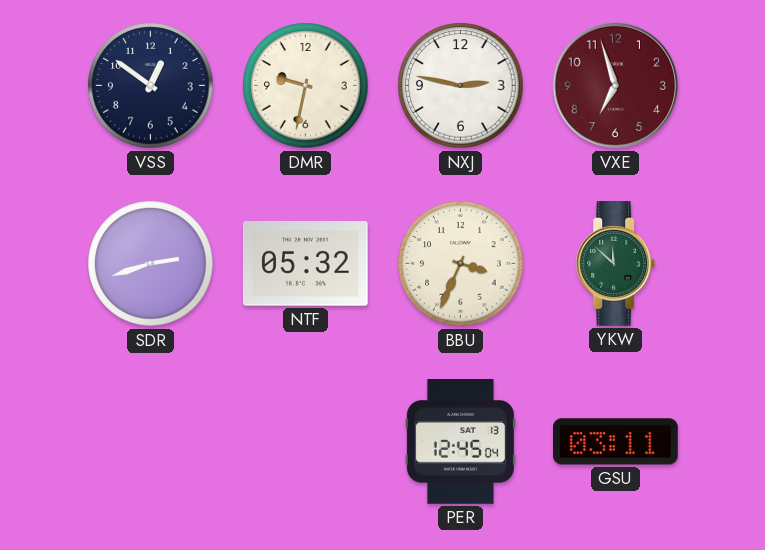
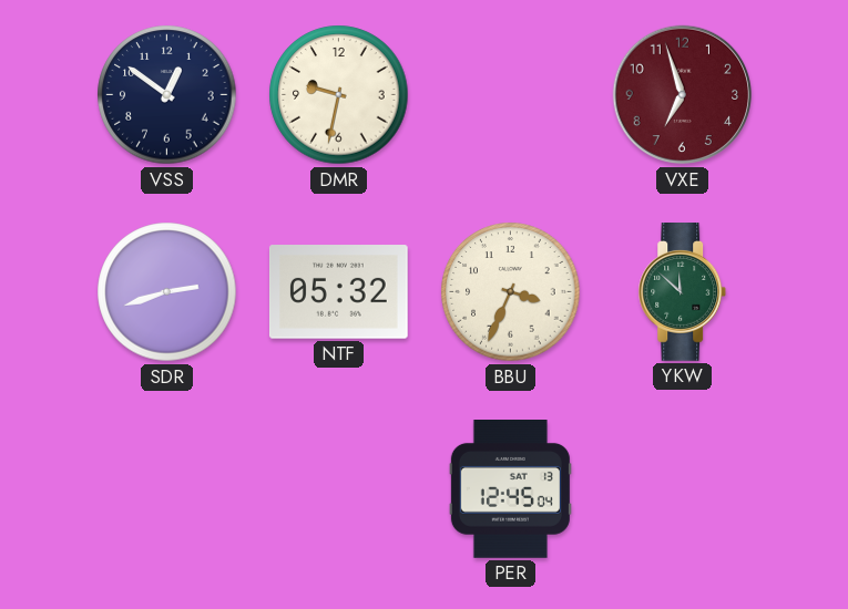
NXJ: 2:47 -> none (461, 86)
GSU: 03:11 -> none (616, 442)
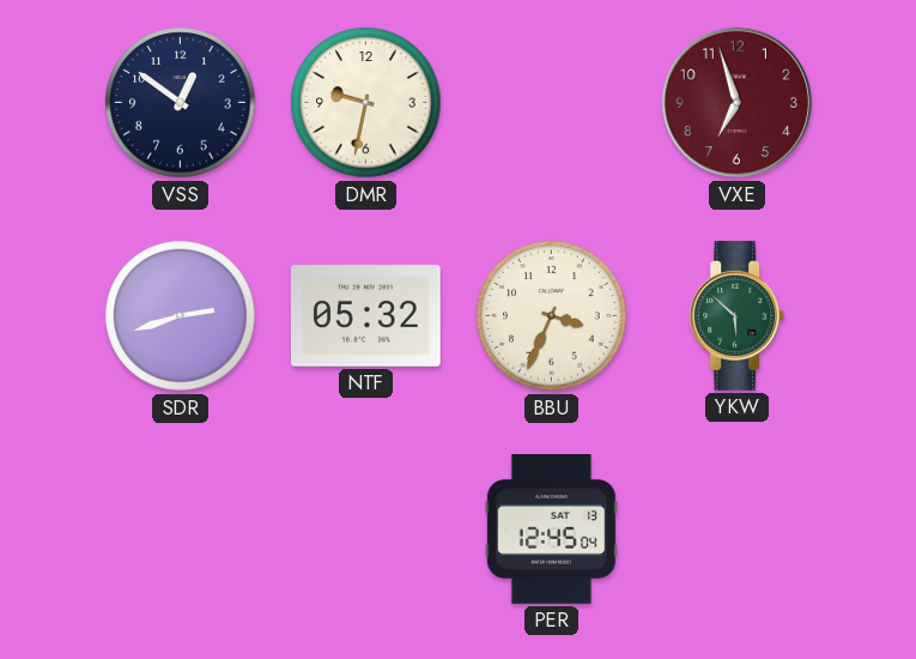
YKW: 11:52 -> 5:52 (738, 316)
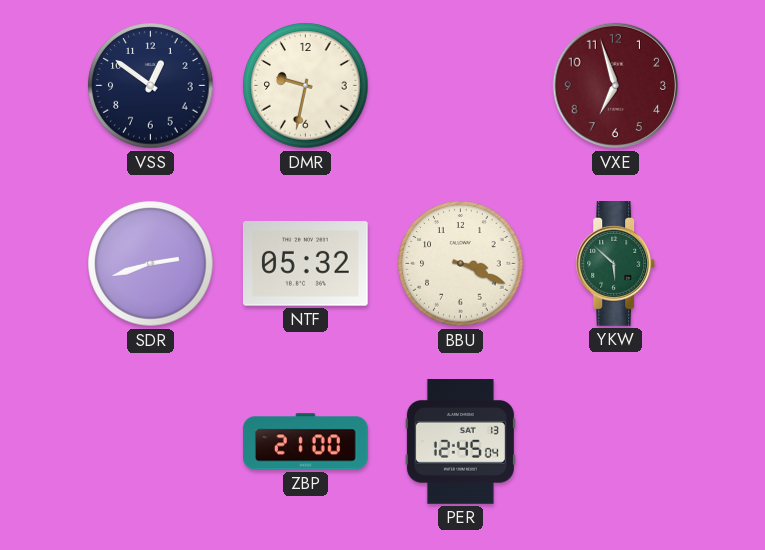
BBU: 3:34 -> 3:19 (461, 264)
ZBP: none -> 21:00 (306, 442)
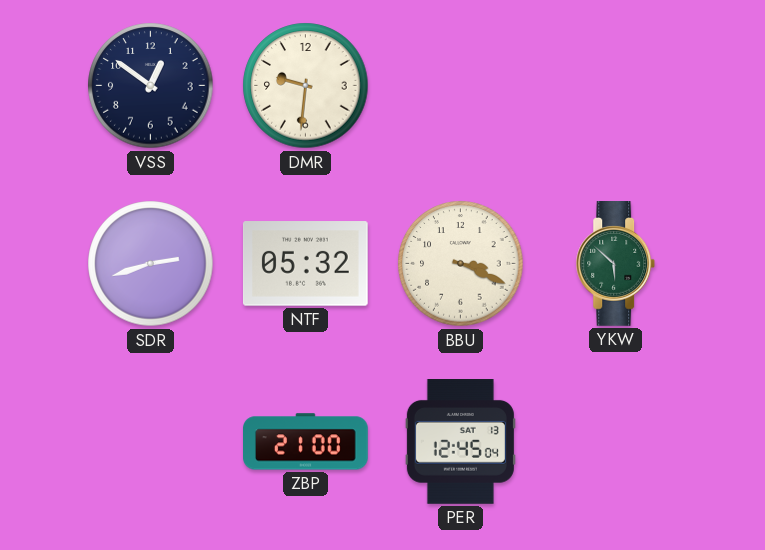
DMR: 9:32 -> 9:31 (306, 86)
VXE: 6:57 -> none (616, 86)
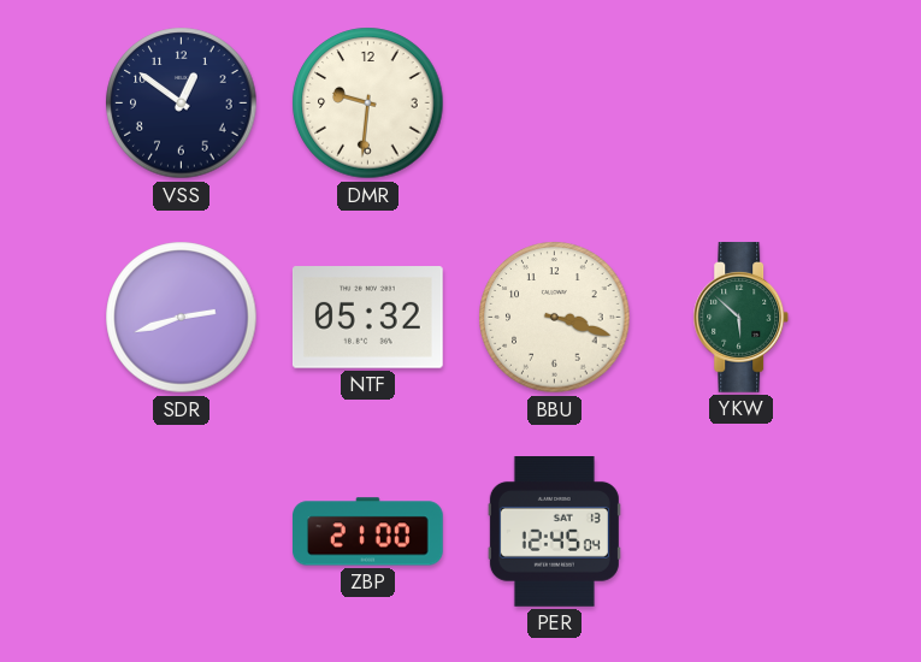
BBU: 3:19 -> 3:18 (555, 318)
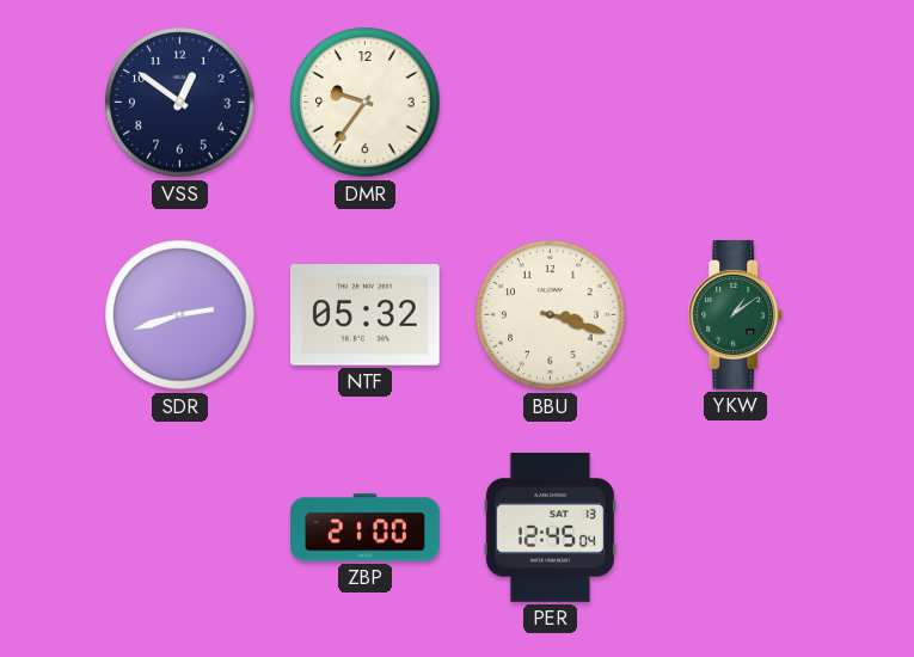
DMR: 9:31 -> 9:36 (366, 103)
YKW: 5:52 -> 1:09 (736, 315)
